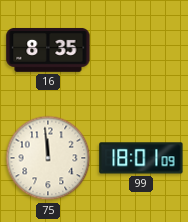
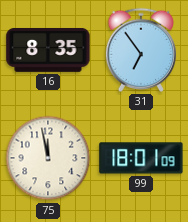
31: none -> 6:54 (141, 50)
75: 11:59 -> 11:58 (48, 158)
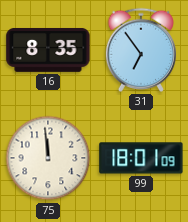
75: 11:58 -> 11:59 (48, 158)
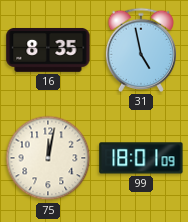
31: 6:54 -> 4:58 (141, 50)
75: 11:59 -> 12:02 (48, 158)
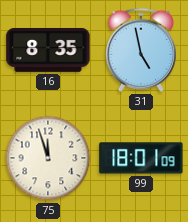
75: 12:02 -> 11:57 (48, 158)
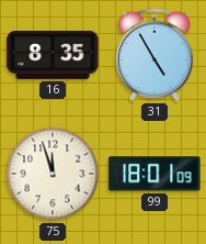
31: 4:58 -> 4:55 (154, 55)
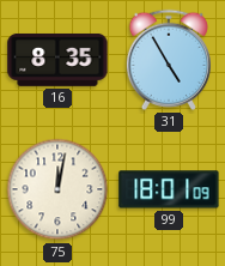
75: 11:57 -> 12:02 (57, 189)
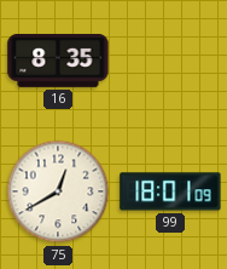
31: 4:55 -> none (169, 60)
75: 12:02 -> 12:40 (58, 191)
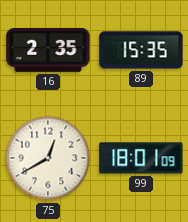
16: 8:35 -> 2:35 (48, 50)
89: none -> 15:35 (141, 50)
